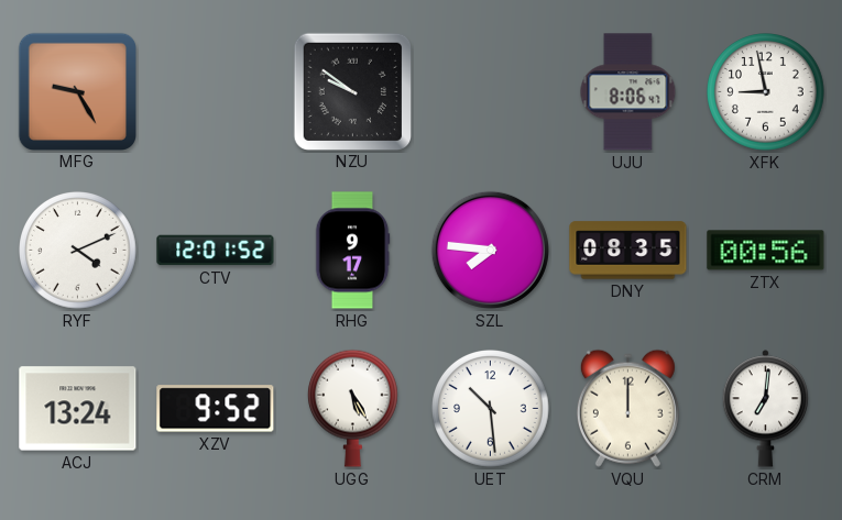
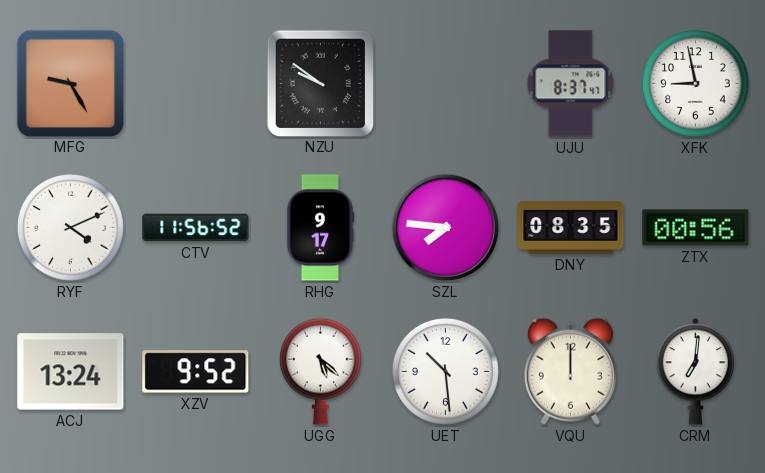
UJU: 8:06 -> 8:37 (571, 84)
CTV: 12:01 -> 11:56 (196, 228)
UGG: 5:25 -> 5:22 (320, 371)
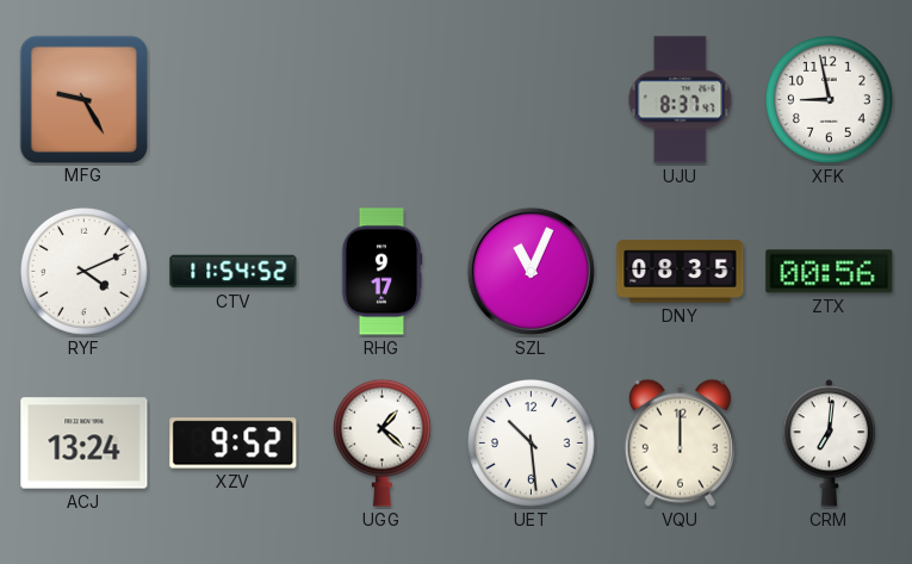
NZU: 9:51 -> none (320, 83)
CTV: 11:56 -> 11:54 (234, 272)
SZL: 7:46 -> 11:04 (531, 271)
UGG: 5:22 -> 1:22 (381, 442)
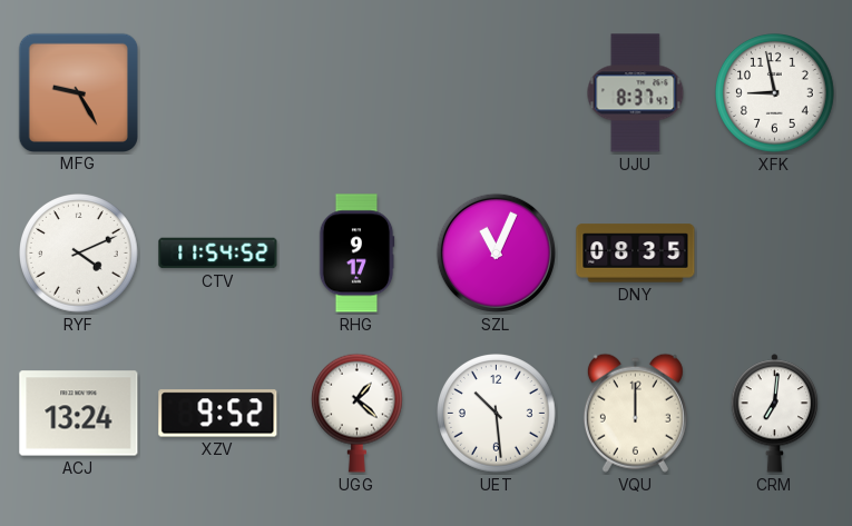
ZTX: 00:56 -> none (830, 272)
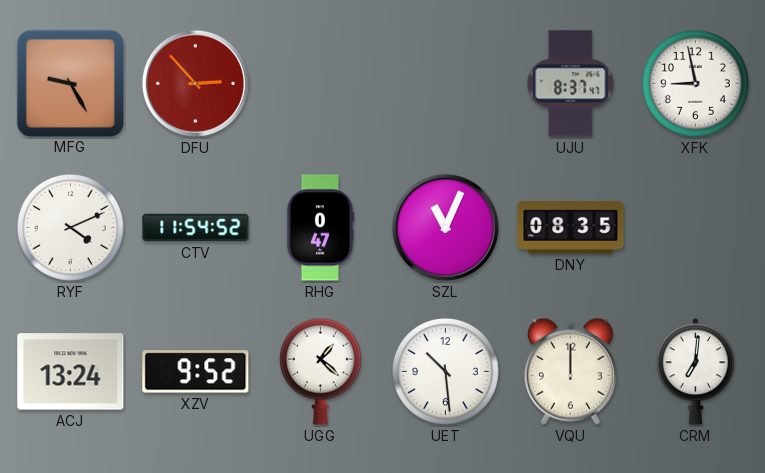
DFU: none -> 2:53 (195, 83)
RHG: 9:17 -> 0:47 (320, 228)
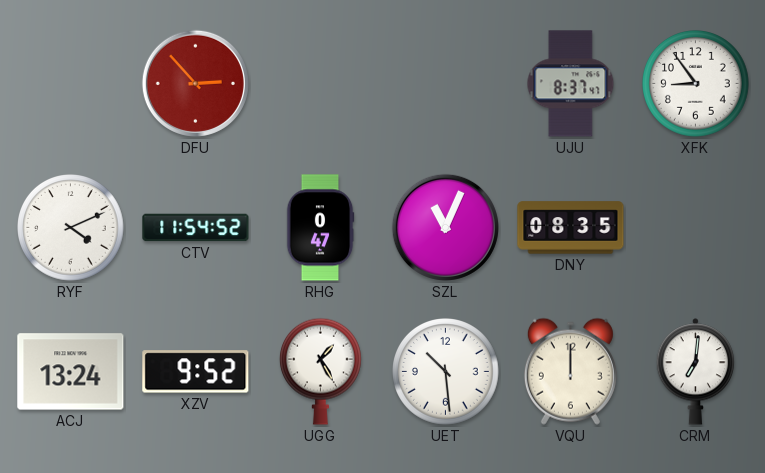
MFG: 9:25 -> none (70, 83)
XFK: 8:58 -> 8:54 (696, 84)
UGG: 1:22 -> 1:25 (320, 371)
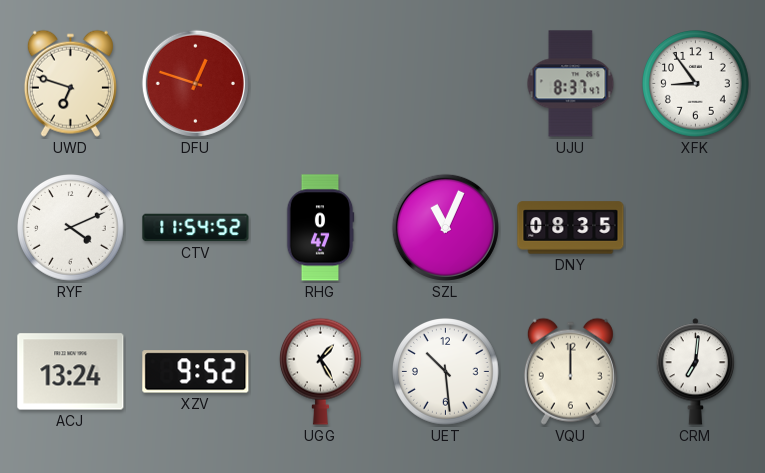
UWD: none -> 6:48 (70, 83)
DFU: 2:53 -> 12:48 (195, 83)
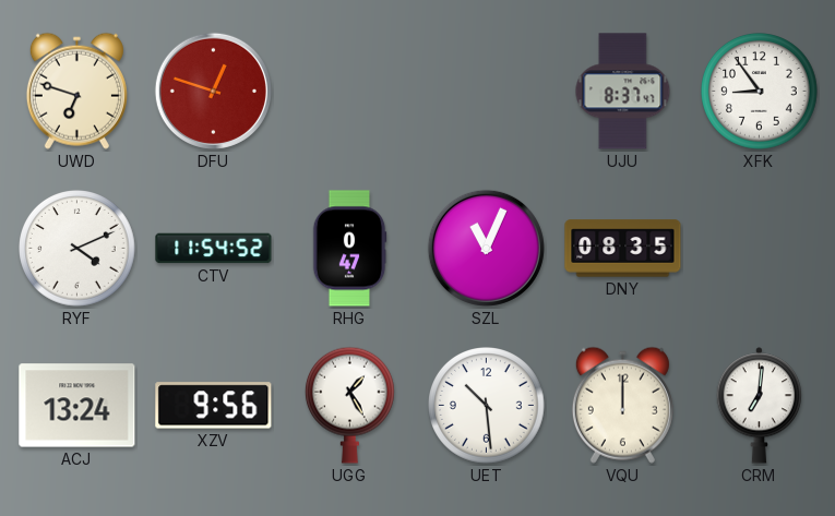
XZV: 9:52 -> 9:56 (214, 406)
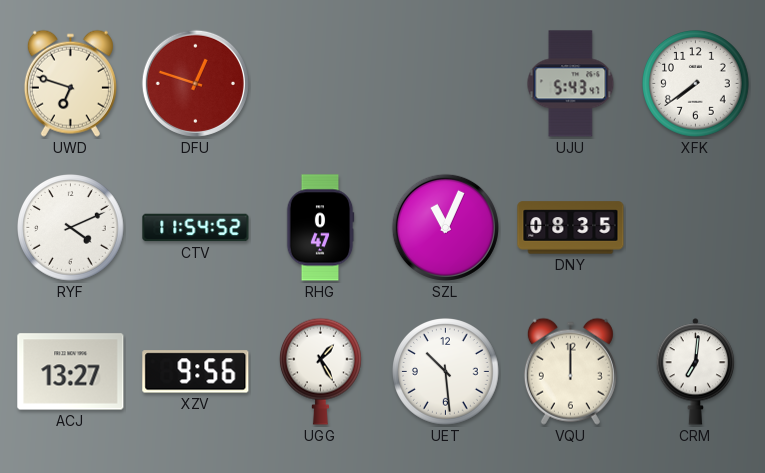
UJU: 8:37 -> 5:43 (571, 84)
XFK: 8:54 -> 7:39 (696, 84)
ACJ: 13:24 -> 13:27 (71, 372)
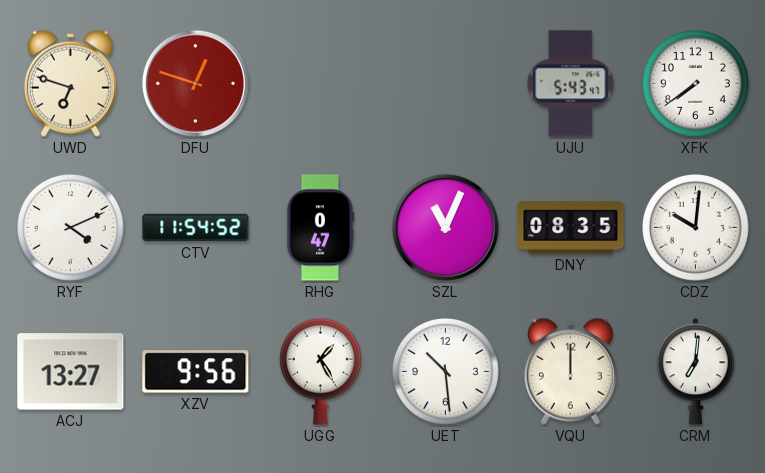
CDZ: none -> 10:01 (696, 228)
